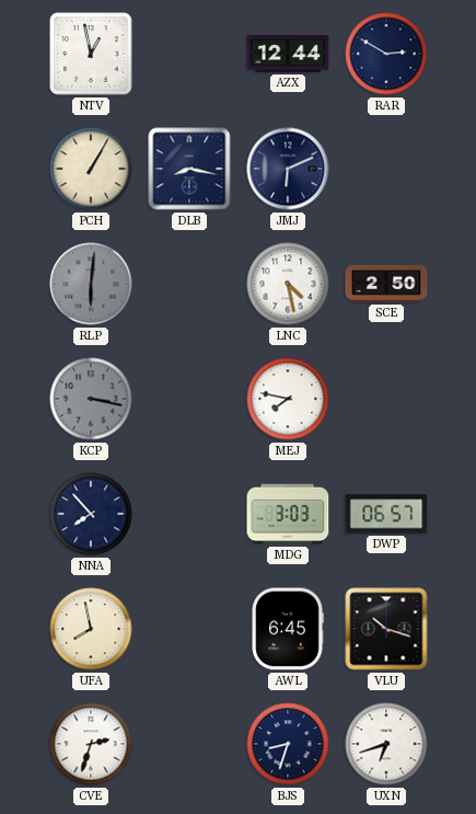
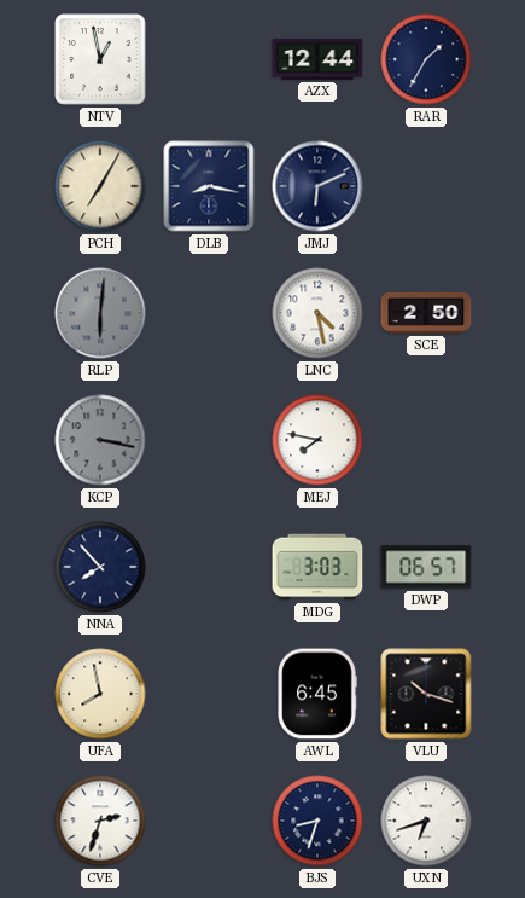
RAR: 2:50 -> 1:35 (426, 59)
PCH: 1:05 -> 7:05 (100, 186)
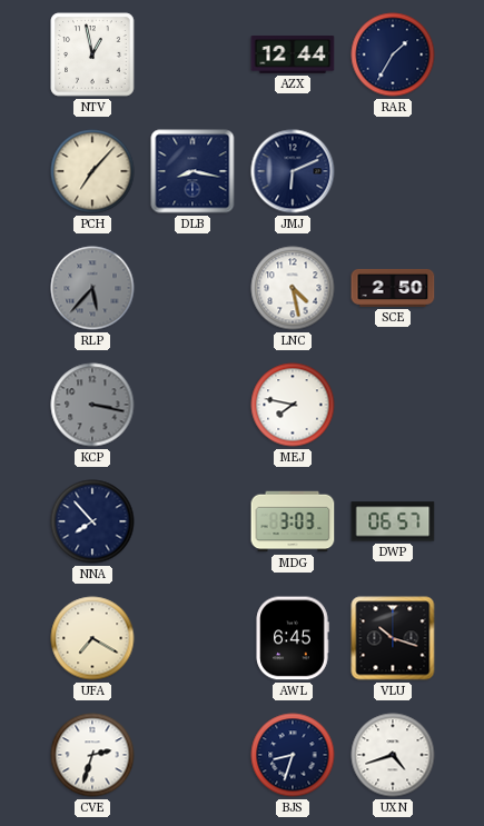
PCH: 7:05 -> 7:07 (92, 171)
RLP: 6:01 -> 5:37 (92, 288)
UFA: 7:58 -> 7:20 (92, 638)
UXN: 6:42 -> 4:42 (393, 755)
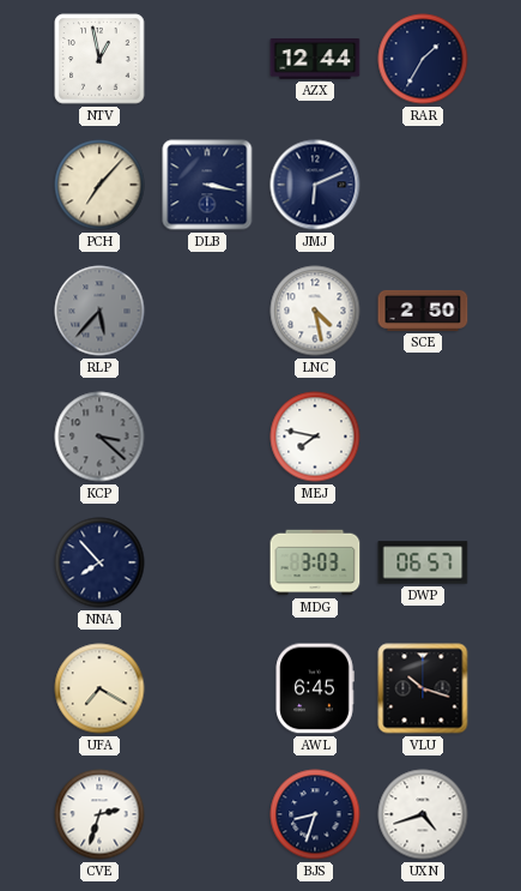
DLB: 8:17 -> 3:17 (207, 185)
KCP: 3:17 -> 3:22 (99, 437)
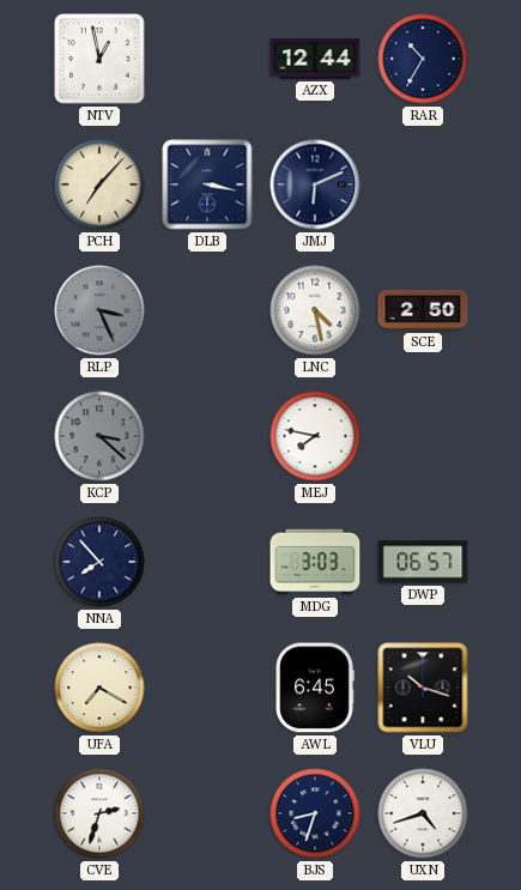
RAR: 1:35 -> 10:35 (423, 59)
RLP: 5:37 -> 3:26 (99, 310)
